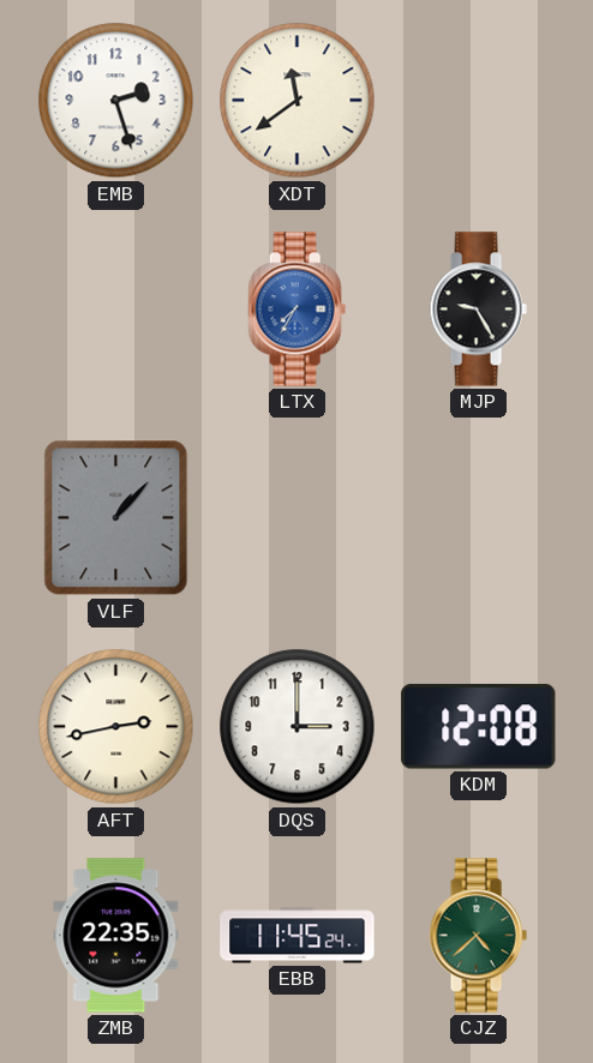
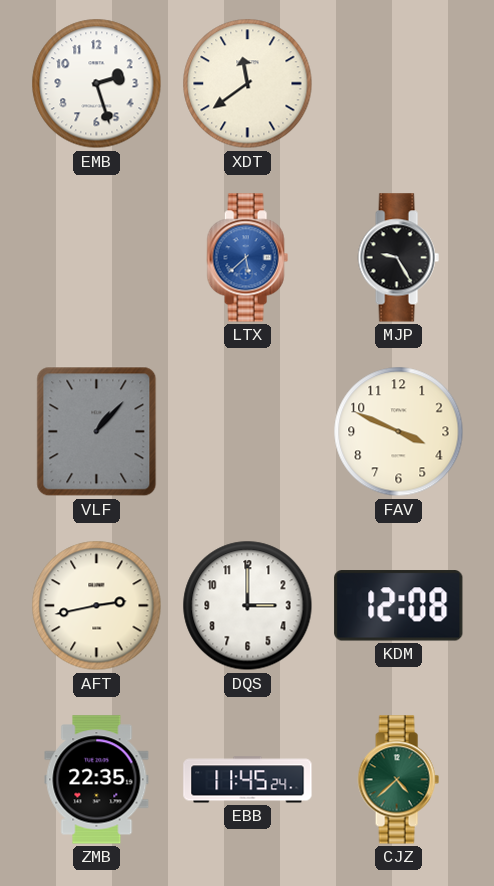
LTX: 7:35 -> 5:38 (247, 258)
FAV: none -> 3:49 (399, 432)
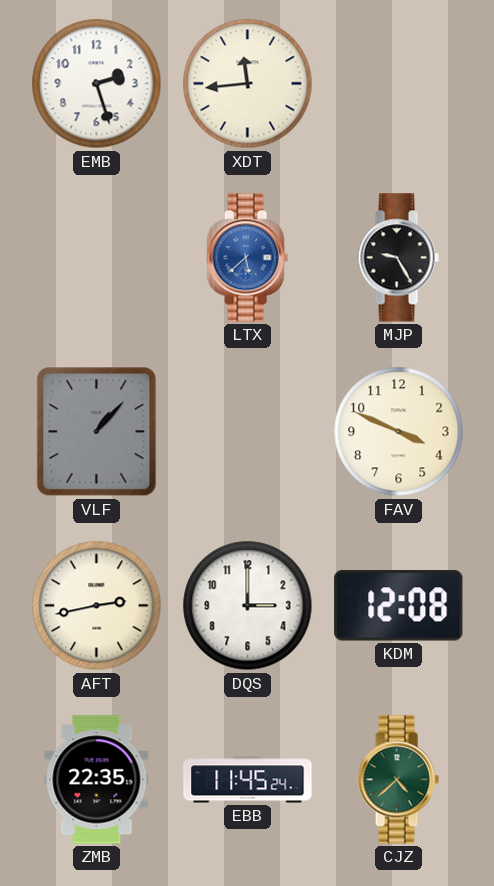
XDT: 11:39 -> 11:44 (248, 84)
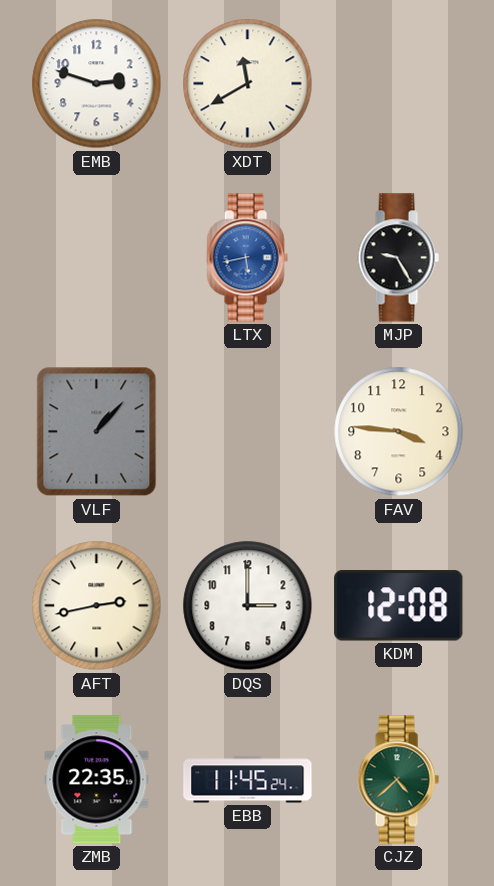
EMB: 2:27 -> 2:48 (97, 84)
XDT: 11:44 -> 11:40 (248, 84)
LTX: 5:38 -> 5:43 (247, 258)
FAV: 3:49 -> 3:46 (399, 432)
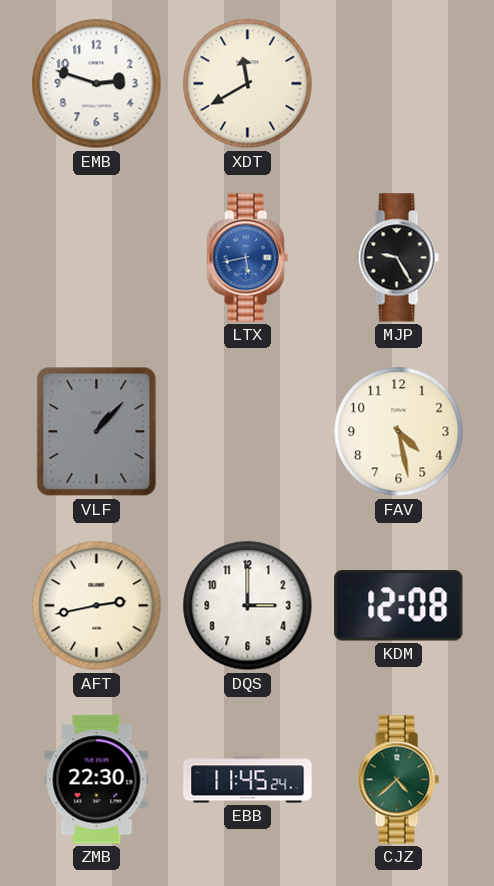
FAV: 3:46 -> 4:28 (399, 432)
ZMB: 22:35 -> 22:30 (97, 780)
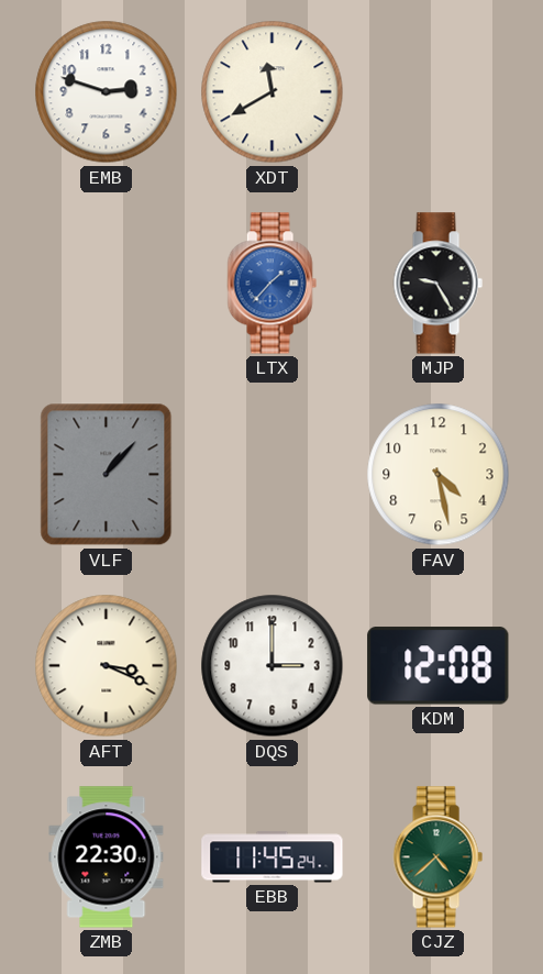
LTX: 5:43 -> 1:37 (271, 284)
AFT: 2:43 -> 3:19 (107, 666)
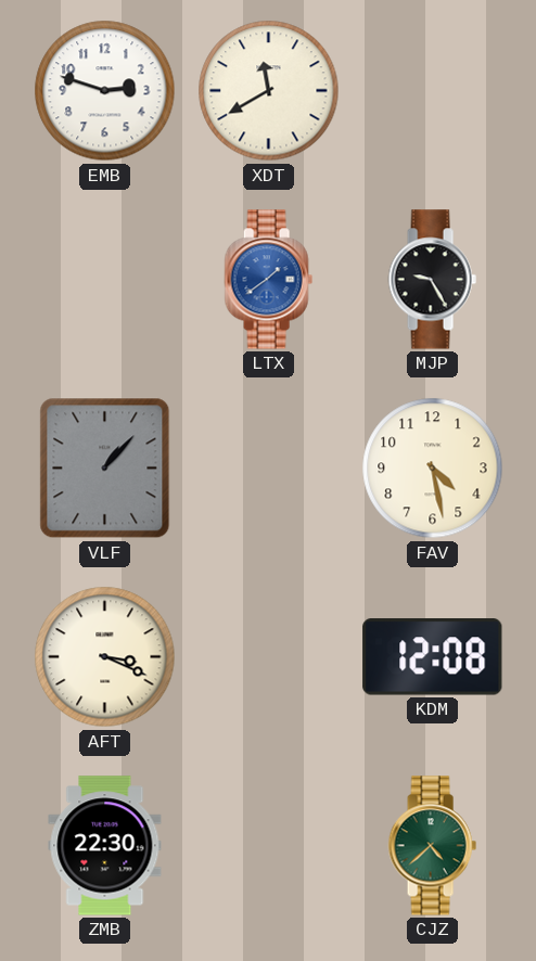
LTX: 1:37 -> 1:39 (268, 280)
DQS: 3:00 -> none (273, 666)
EBB: 11:45 -> none (273, 857)
